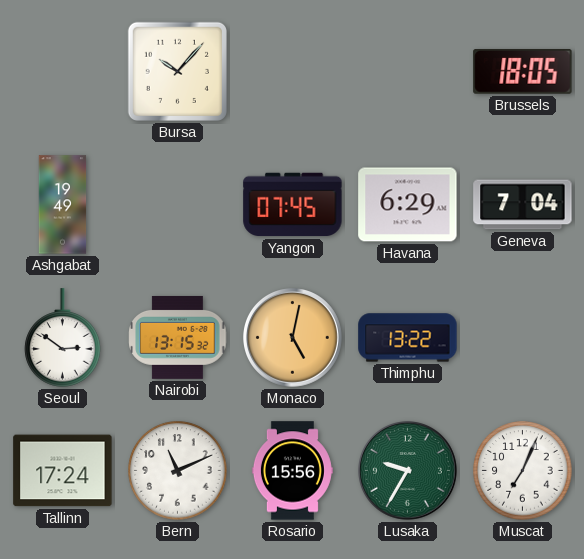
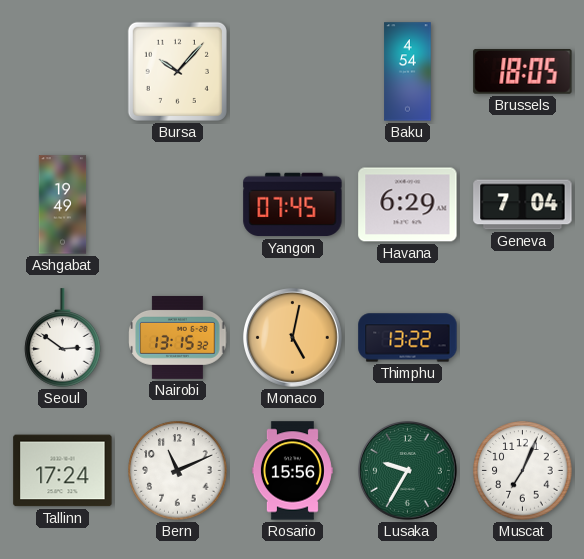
Baku: none -> 4:54 (408, 72)
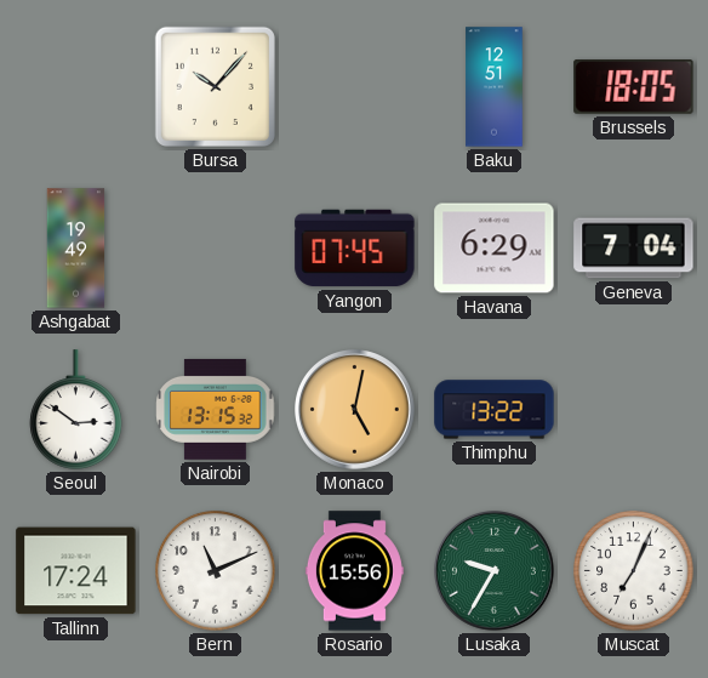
Baku: 4:54 -> 12:51 (495, 87)
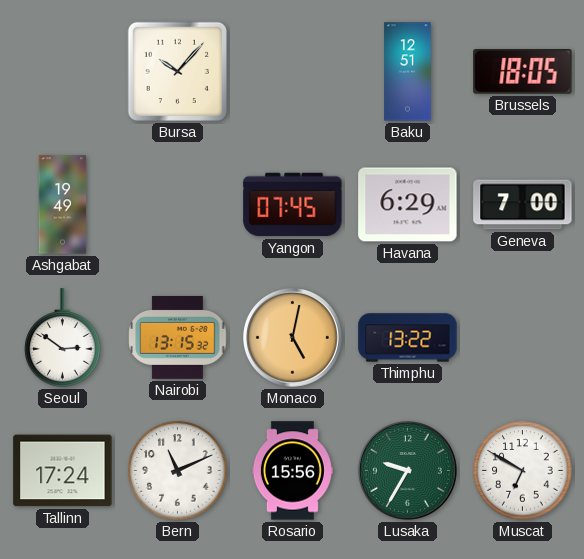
Geneva: 7:04 -> 7:00 (523, 205)
Muscat: 7:04 -> 6:50 (523, 471)
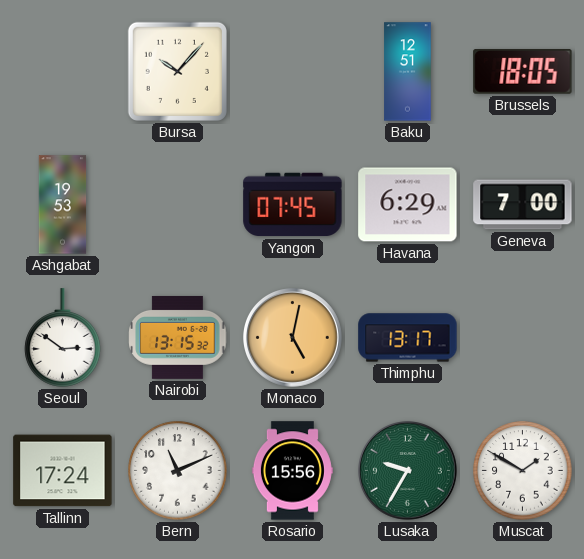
Ashgabat: 19:49 -> 19:53 (63, 205)
Thimphu: 13:22 -> 13:17 (408, 338)
Muscat: 6:50 -> 1:50 (523, 471)
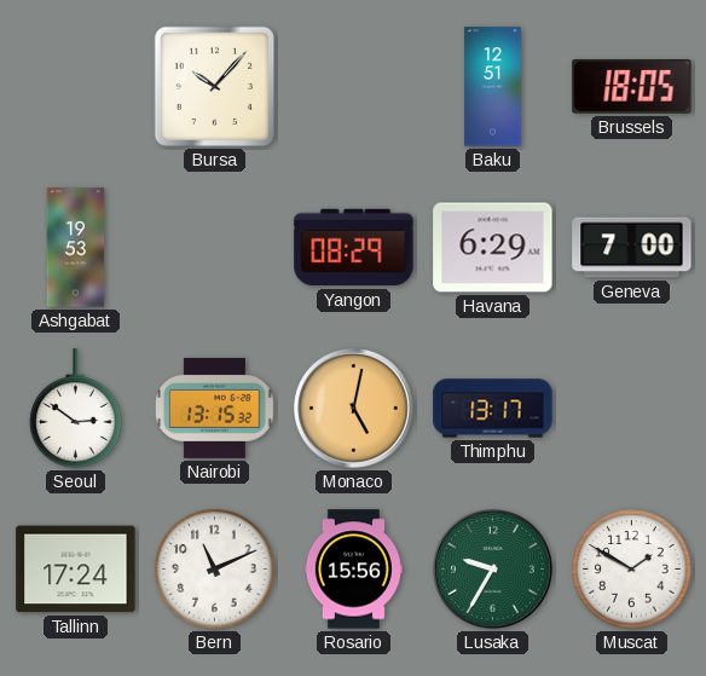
Yangon: 07:45 -> 08:29 (354, 248)
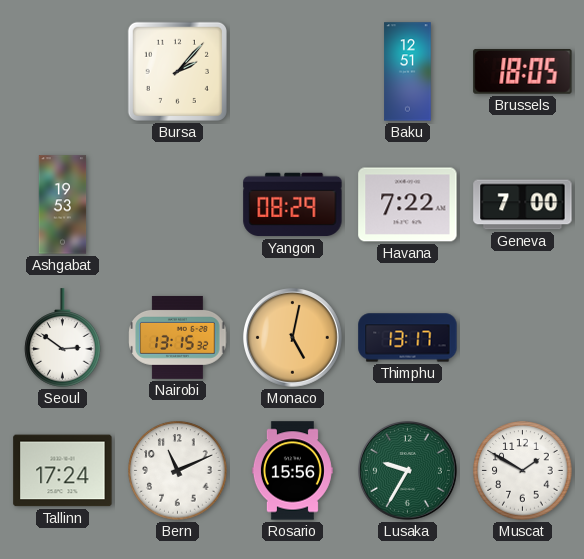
Bursa: 10:07 -> 2:07 (177, 71)
Havana: 6:29 -> 7:22 (408, 205)
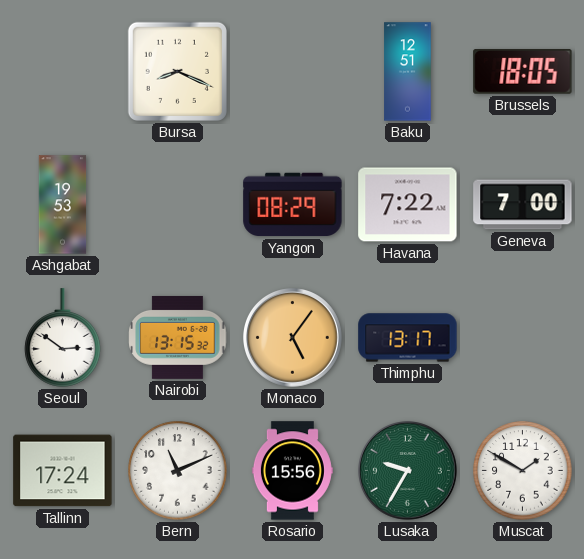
Bursa: 2:07 -> 8:19 (177, 71)
Monaco: 5:02 -> 5:06 (293, 338)
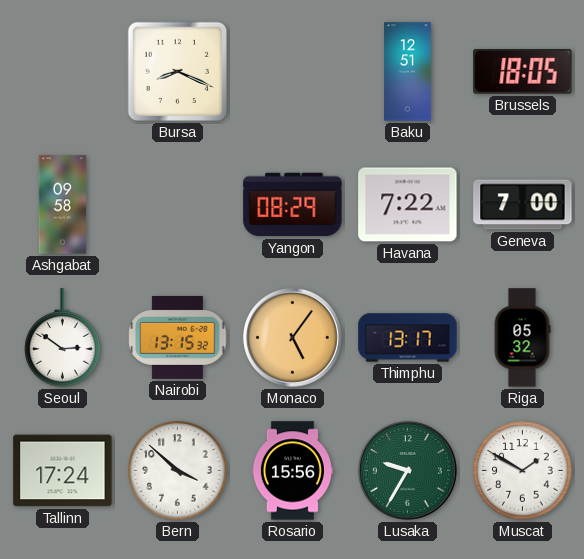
Ashgabat: 19:53 -> 09:58 (63, 205)
Riga: none -> 05:32 (522, 338)
Bern: 11:11 -> 3:52 (178, 471)
